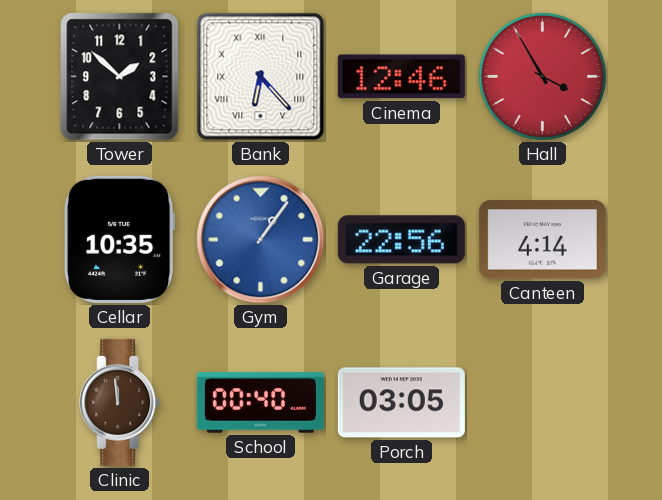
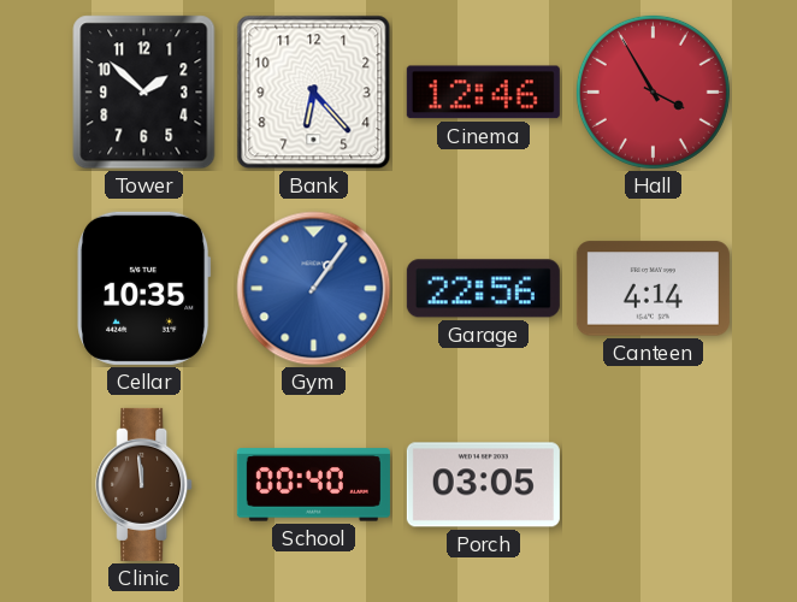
Bank numerals: Roman -> Arabic (314, 93)
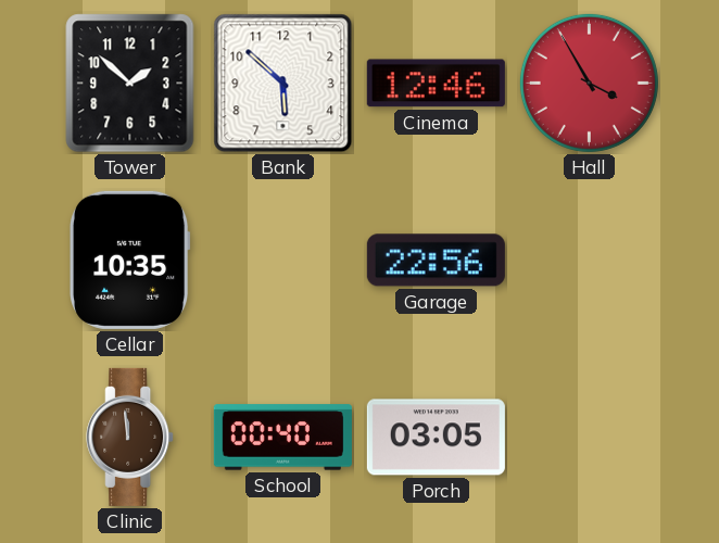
Bank: 6:23 -> 5:52 (283, 84)
Gym: 1:06 -> none (314, 289)
Canteen: 4:14 -> none (653, 289)
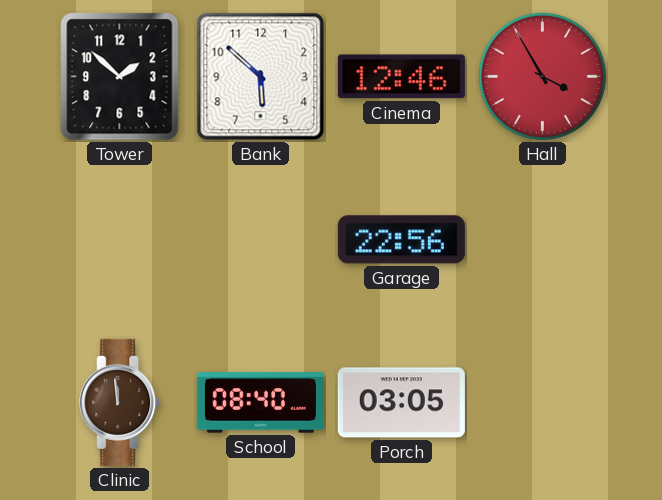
Cellar: 10:35 -> none (130, 260)
School: 00:40 -> 08:40 (260, 403)
